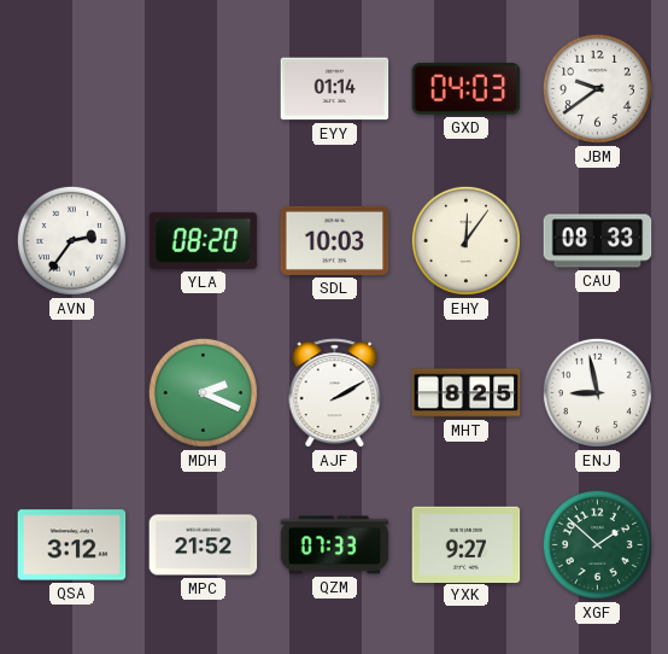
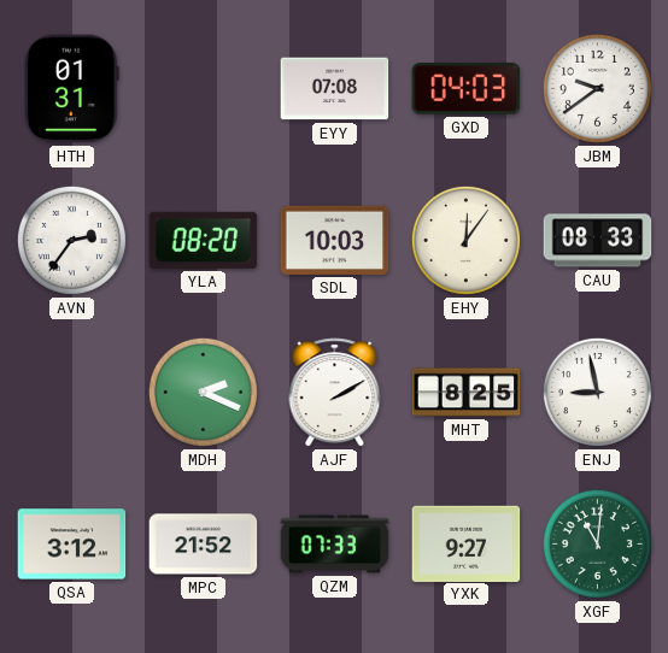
HTH: none -> 01:31 (72, 89)
EYY: 01:14 -> 07:08 (335, 89)
XGF: 1:52 -> 11:01 (597, 543)
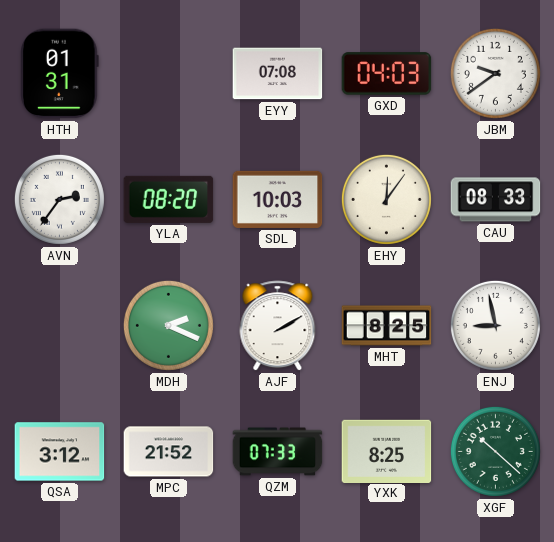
YXK: 9:27 -> 8:25 (387, 451)
XGF: 11:01 -> 10:22 (495, 451)
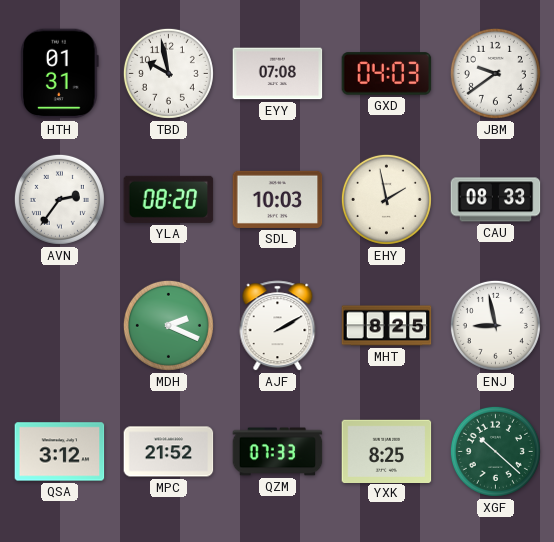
TBD: none -> 9:58 (168, 73)
EHY: 12:06 -> 1:58 (386, 199)
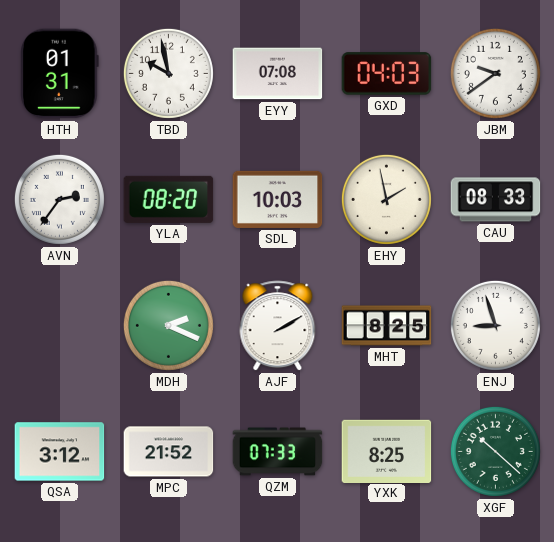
ENJ: 8:58 -> 8:57 (495, 325)
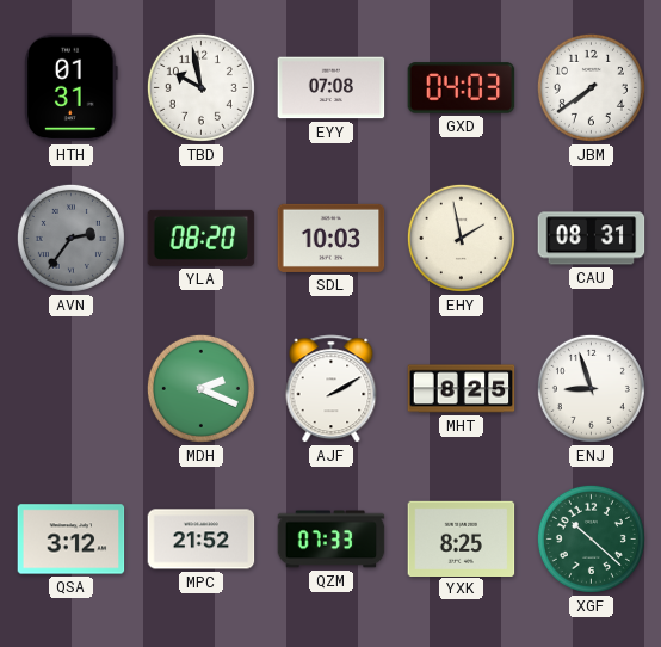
JBM: 9:39 -> 7:39 (591, 87)
AVN dial: white -> grey (70, 238)
CAU: 08:33 -> 08:31 (592, 239)
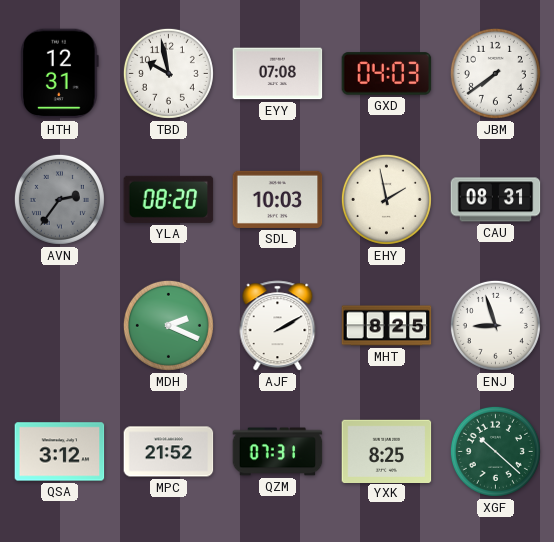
HTH: 01:31 -> 12:31 (60, 74)
QZM: 07:33 -> 07:31 (278, 452)
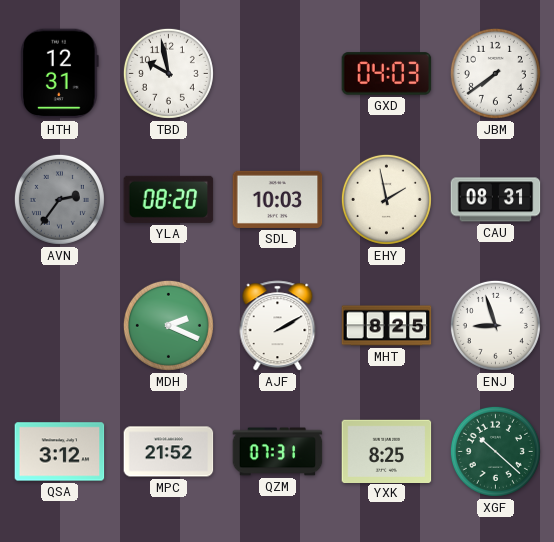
EYY: 07:08 -> none (278, 74)
